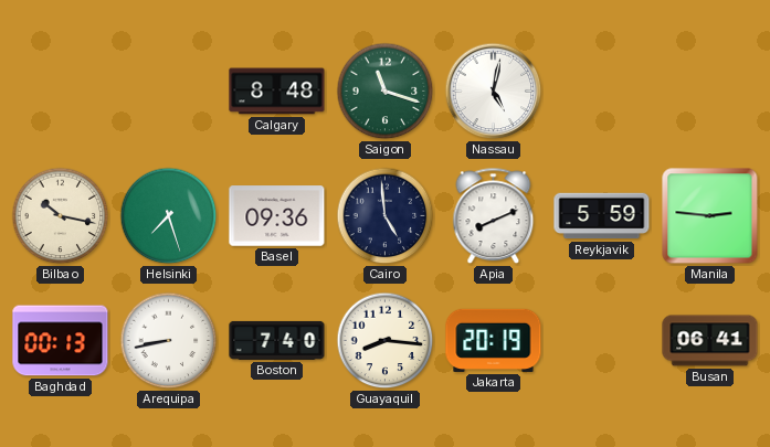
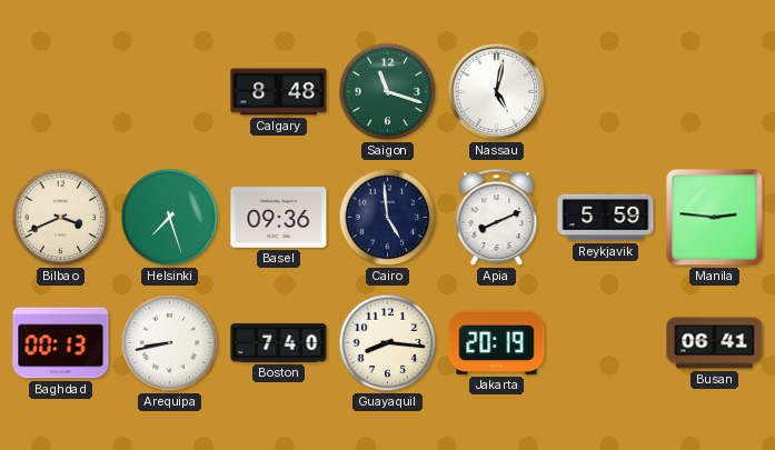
Bilbao: 10:17 -> 3:41 (61, 218)
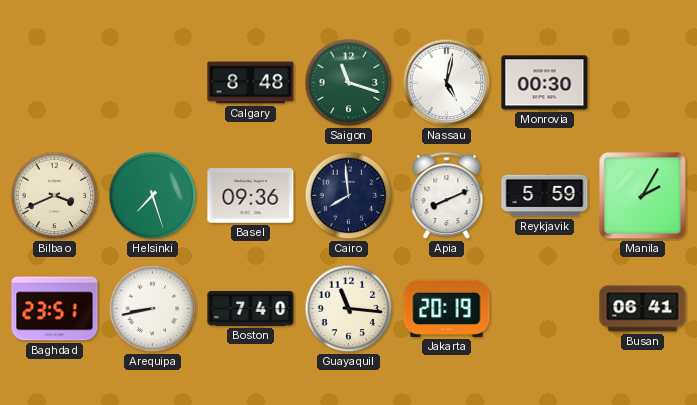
Monrovia: none -> 00:30 (545, 83)
Cairo: 4:59 -> 7:59 (349, 196)
Manila: 2:46 -> 2:05 (643, 196)
Baghdad: 00:13 -> 23:51 (55, 309)
Guayaquil: 8:16 -> 11:16 (349, 309)
